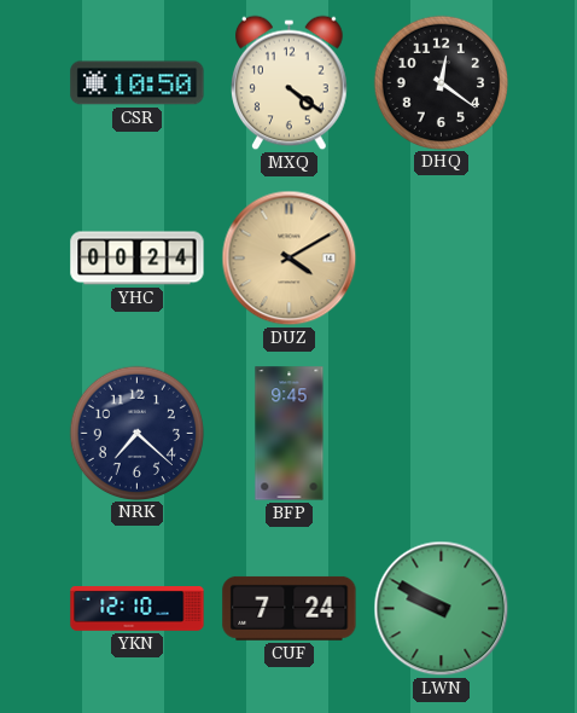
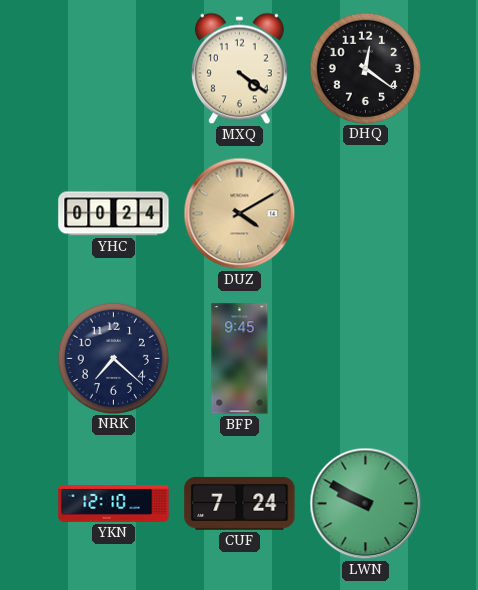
CSR: 10:50 -> none (138, 83)
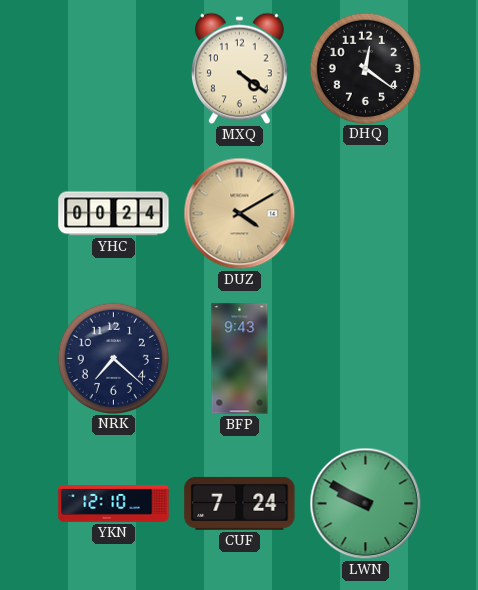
BFP: 9:45 -> 9:43 (240, 359)
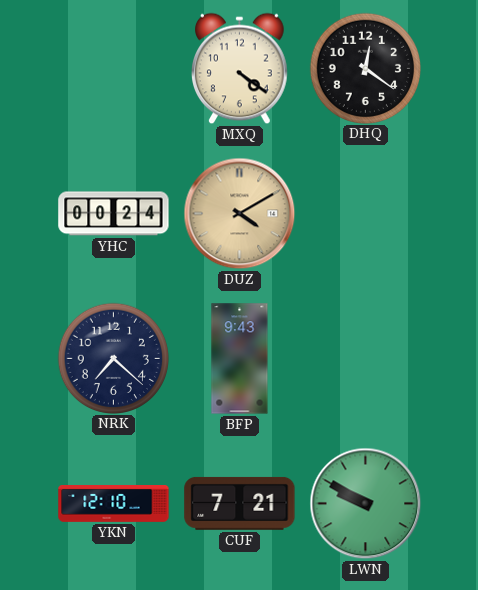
CUF: 7:24 -> 7:21 (240, 503)
